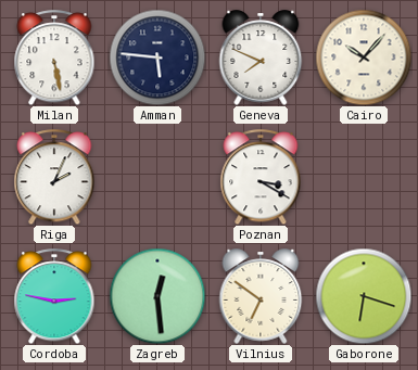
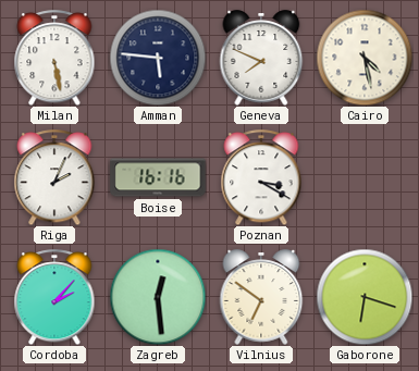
Cairo: 10:07 -> 4:28 (365, 58)
Boise: none -> 16:16 (158, 177)
Cordoba: 2:47 -> 2:07 (54, 297)
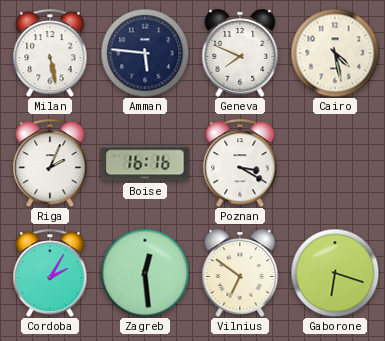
Cordoba: 2:07 -> 2:05 (50, 273)
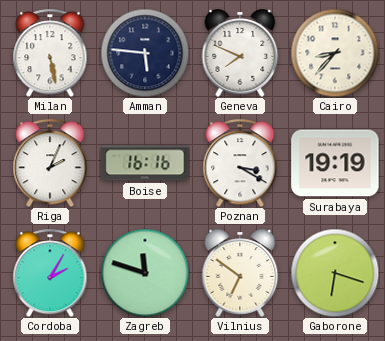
Cairo: 4:28 -> 8:37 (335, 53)
Surabaya: none -> 19:19 (335, 163)
Zagreb: 12:29 -> 11:48 (145, 273)
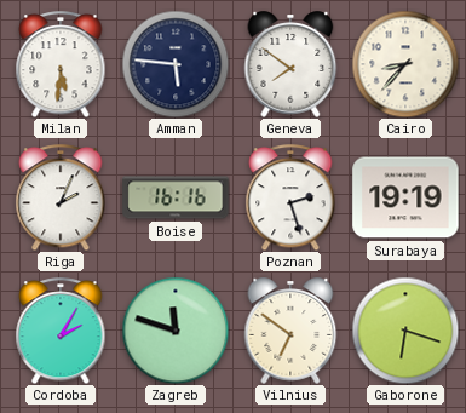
Milan: 5:28 -> 5:31 (61, 64)
Geneva: 7:49 -> 7:51 (290, 64)
Poznan: 3:20 -> 2:27 (290, 197)
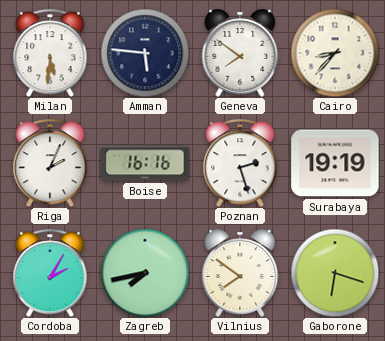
Zagreb: 11:48 -> 7:43 (145, 273)
Vilnius: 6:51 -> 7:51 (240, 273)
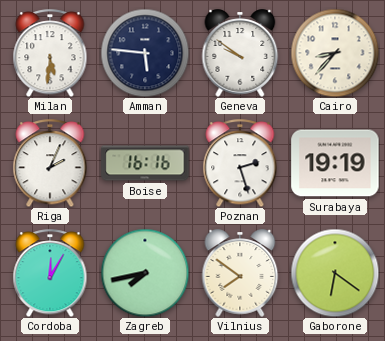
Geneva: 7:51 -> 9:51 (240, 53)
Cordoba: 2:05 -> 12:05 (50, 273)
Gaborone: 6:18 -> 6:21 (335, 273)
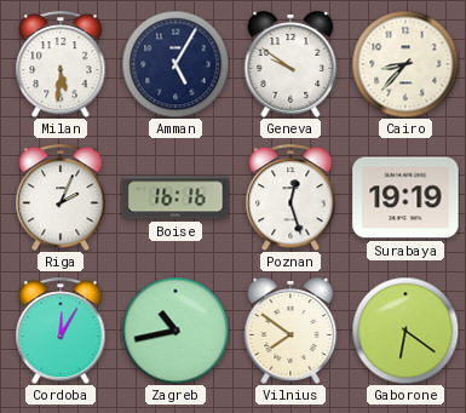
Amman: 5:46 -> 5:05 (176, 64)
Poznan: 2:27 -> 12:27 (290, 197)
Zagreb: 7:43 -> 10:43 (176, 331)
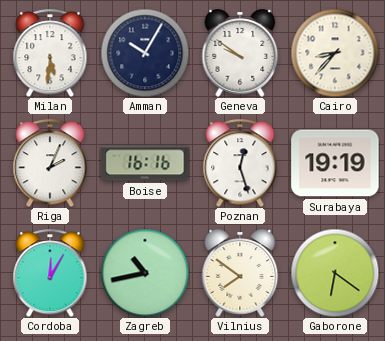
Amman: 5:05 -> 10:05 (145, 53)
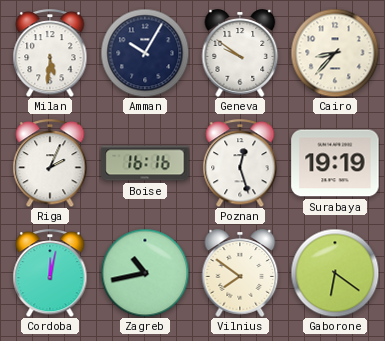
Cordoba: 12:05 -> 12:02 (50, 273)
